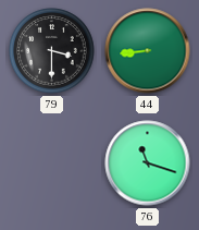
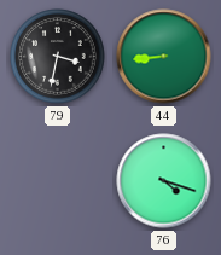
79: 3:30 -> 3:32 (58, 57)
76: 11:18 -> 4:18 (164, 181)
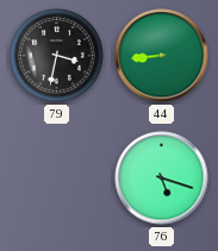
76: 4:18 -> 5:18 (162, 178)
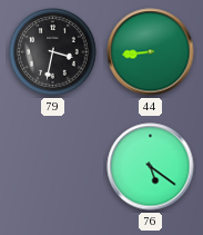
76: 5:18 -> 5:21 (151, 167)
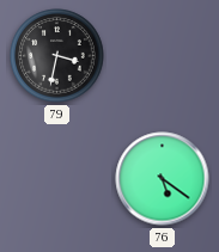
44: 8:44 -> none (151, 52)
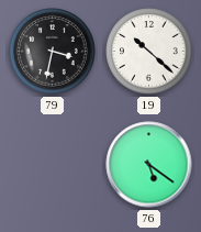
19: none -> 10:22 (149, 52)
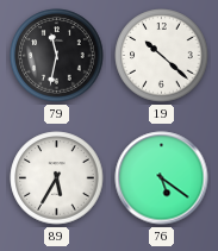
79: 3:32 -> 11:32 (57, 56)
89: none -> 5:35 (57, 178)
